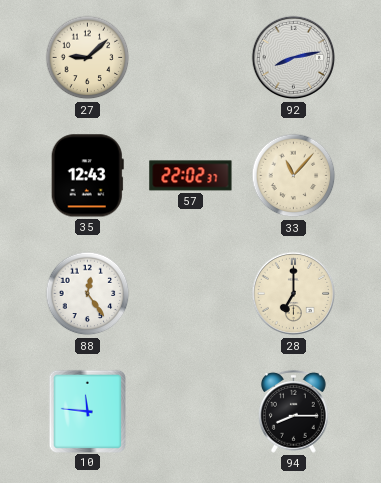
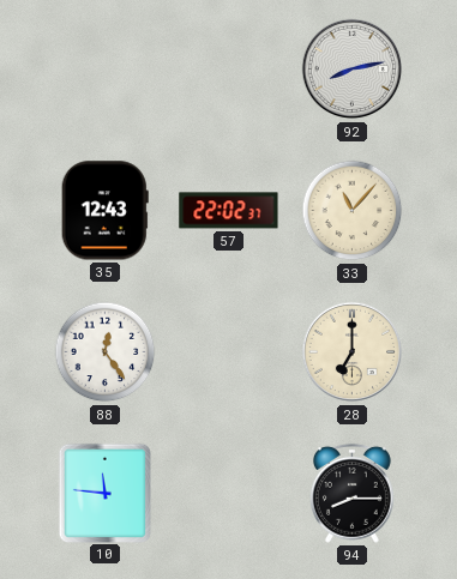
27: 9:08 -> none (88, 58)
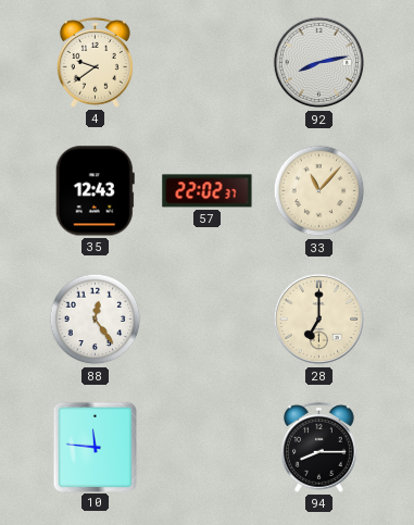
4: none -> 9:39 (95, 62)
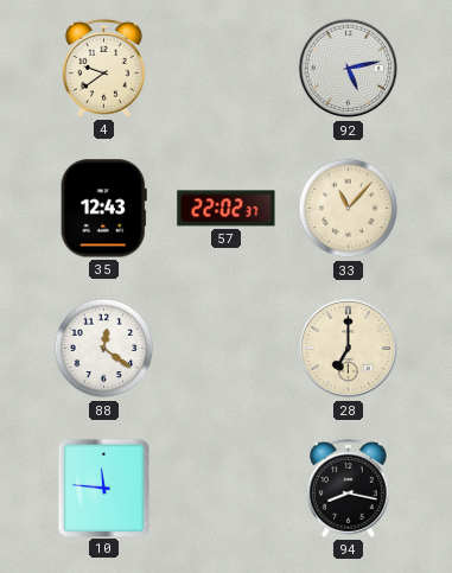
92: 8:13 -> 5:13 (349, 69)
88: 12:24 -> 12:21 (104, 349)
94: 8:15 -> 8:17 (348, 488)
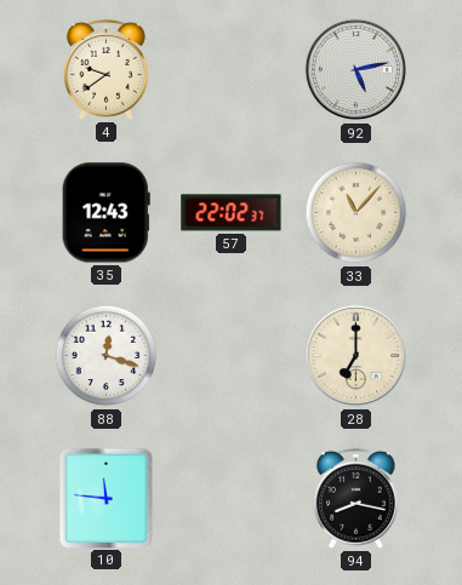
88: 12:21 -> 12:18 (107, 356)
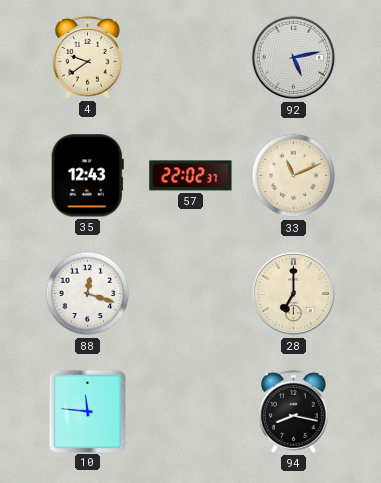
33: 11:07 -> 11:11 (294, 176)
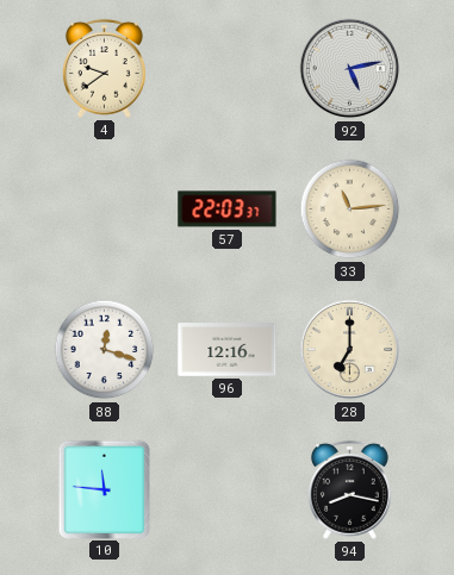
35: 12:43 -> none (87, 176)
57: 22:02 -> 22:03 (228, 210)
33: 11:11 -> 11:14 (350, 210)
96: none -> 12:16 (228, 350)
